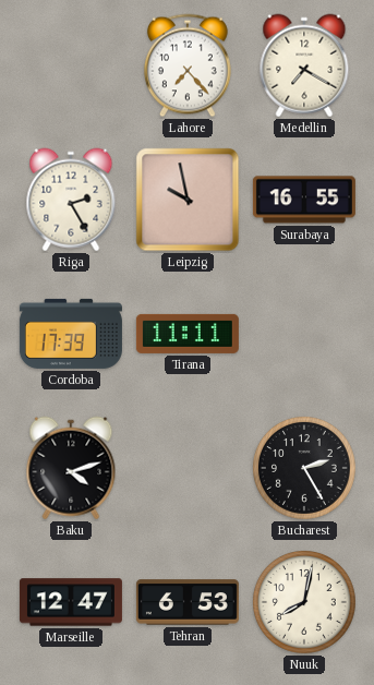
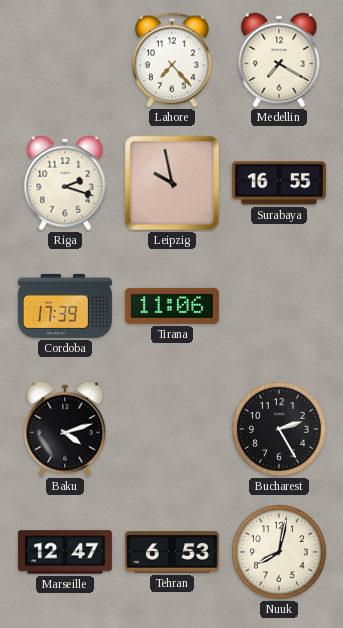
Riga: 2:25 -> 2:18 (65, 183)
Tirana: 11:11 -> 11:06 (172, 306)
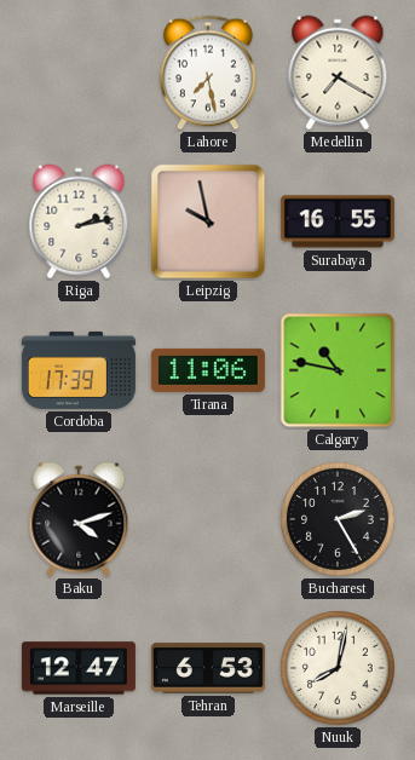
Lahore: 7:23 -> 7:28 (209, 73)
Riga: 2:18 -> 2:13 (79, 221)
Calgary: none -> 10:47 (338, 370)
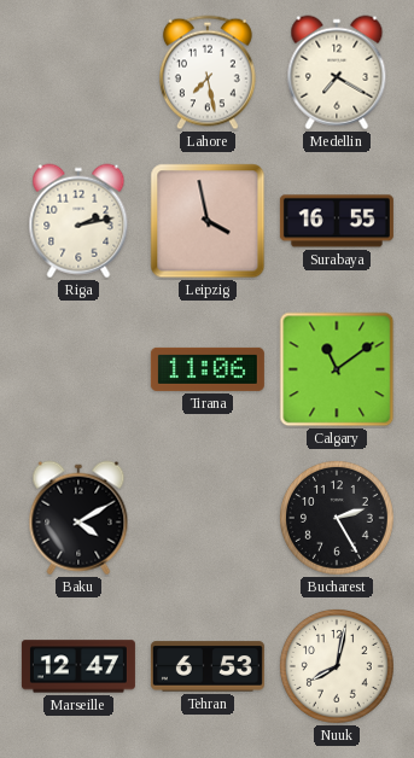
Leipzig: 9:58 -> 3:58 (208, 221)
Cordoba: 17:39 -> none (79, 370)
Calgary: 10:47 -> 11:09 (337, 369)
Baku: 4:12 -> 4:10 (78, 518)
